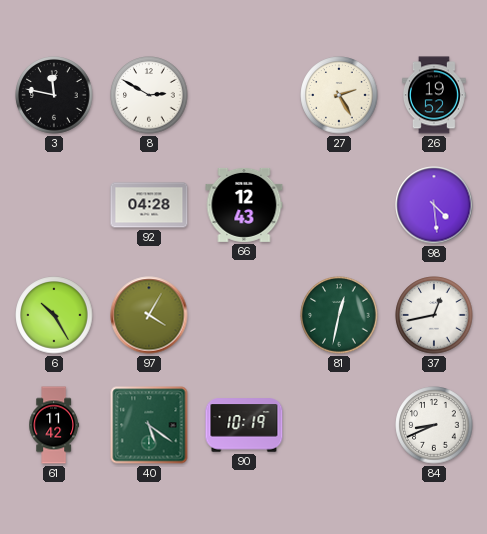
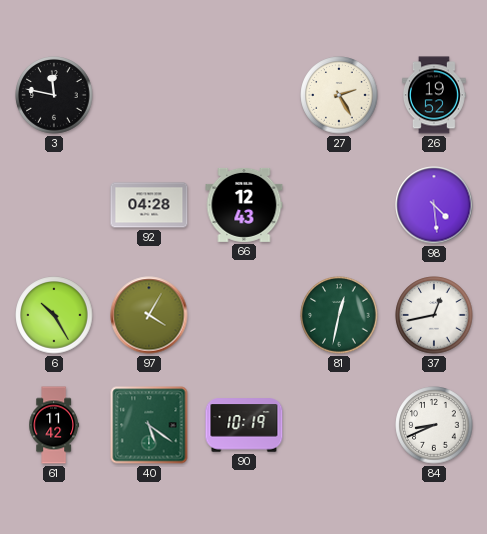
8: 2:50 -> none (149, 95)
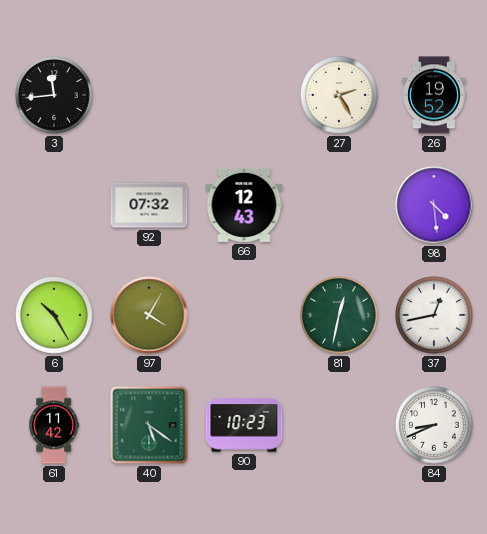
3: 11:47 -> 11:44 (54, 95)
92: 04:28 -> 07:32 (149, 205)
90: 10:19 -> 10:23 (244, 425)
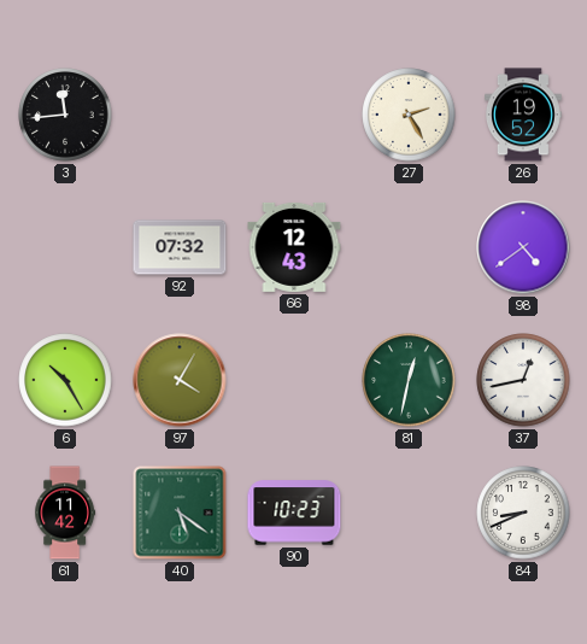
98: 4:29 -> 4:39 (523, 247)
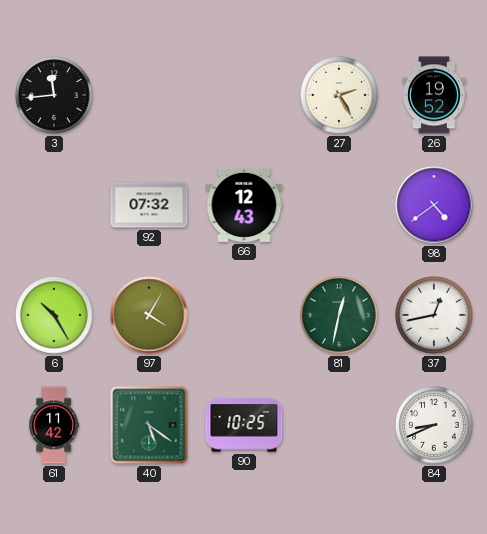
90: 10:23 -> 10:25 (244, 425)
